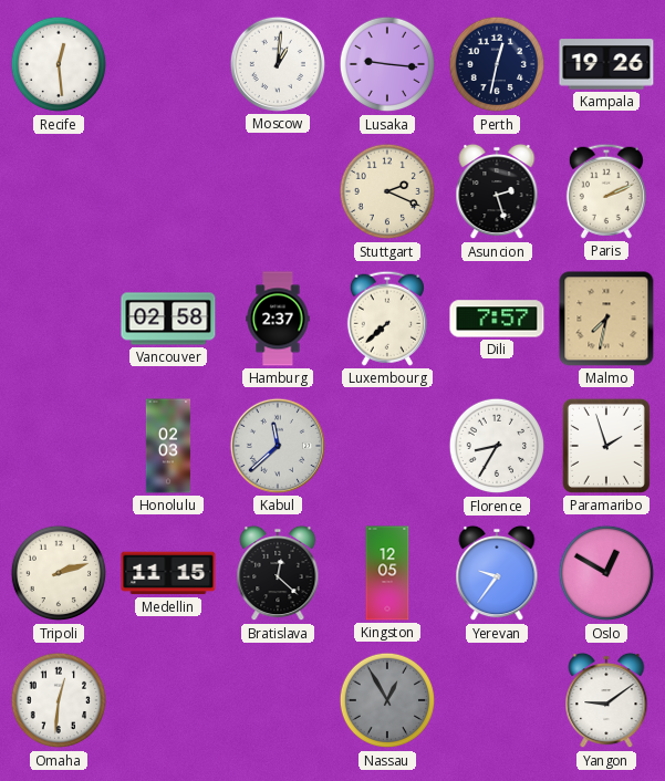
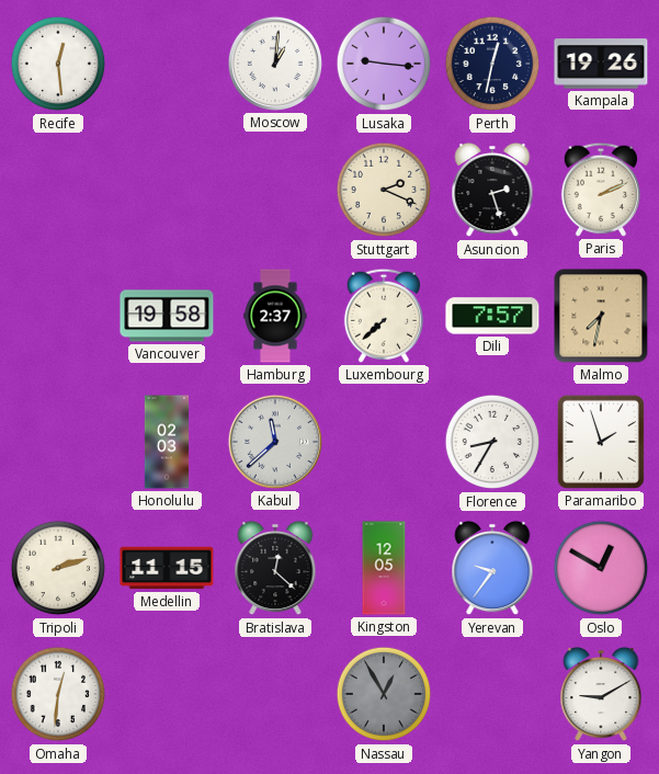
Vancouver: 02:58 -> 19:58 (167, 316)
Yangon: 9:09 -> 9:10 (601, 694)
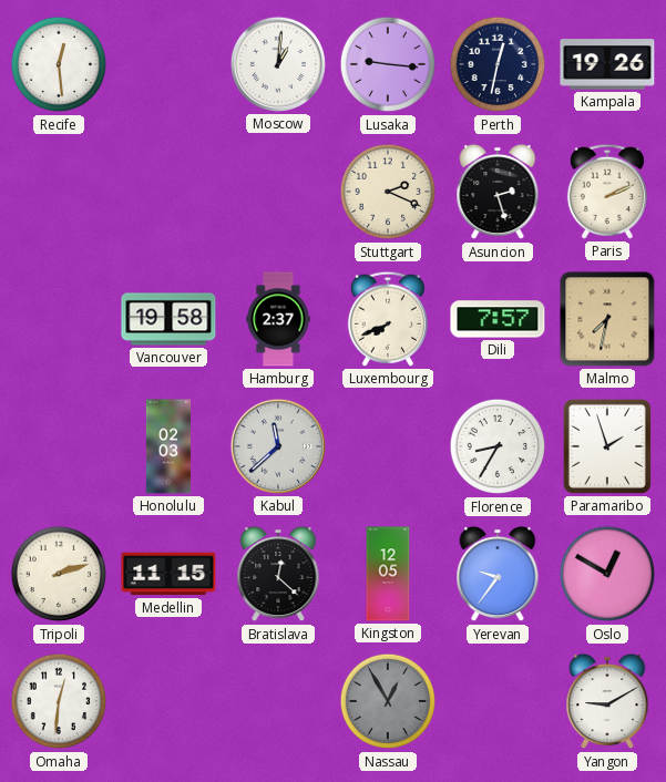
Luxembourg: 7:38 -> 7:41 (388, 319)
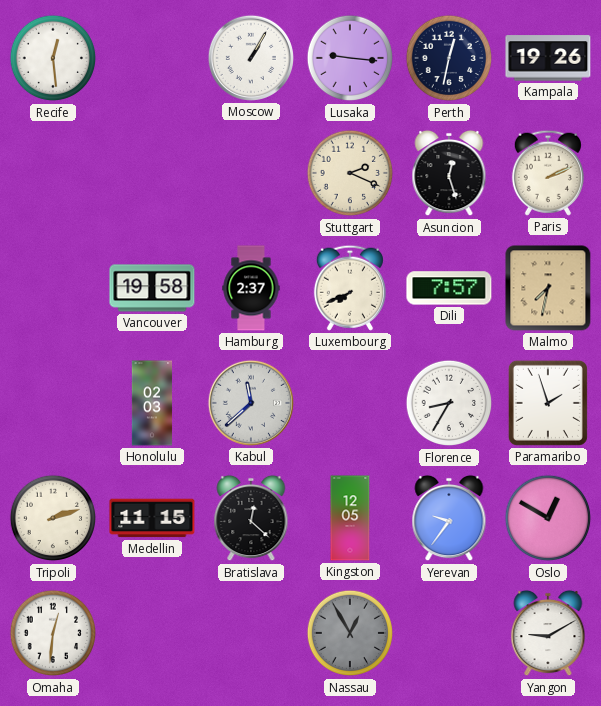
Moscow: 1:01 -> 1:05 (251, 58)
Asuncion: 2:27 -> 12:27 (449, 173)
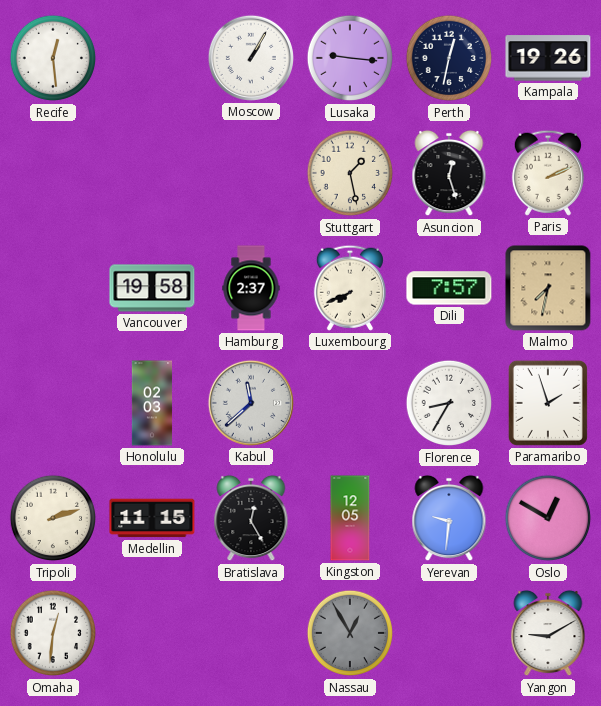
Stuttgart: 2:19 -> 1:28 (350, 173)
Bratislava: 12:22 -> 12:25 (251, 518)
Yerevan: 9:36 -> 9:31 (449, 518)
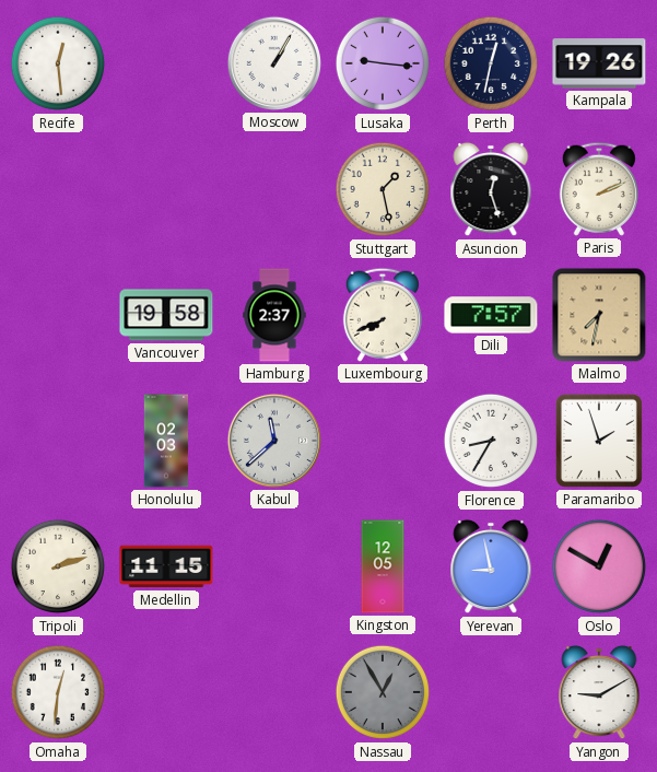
Bratislava: 12:25 -> none (251, 518)
Yerevan: 9:31 -> 8:58 (491, 566)
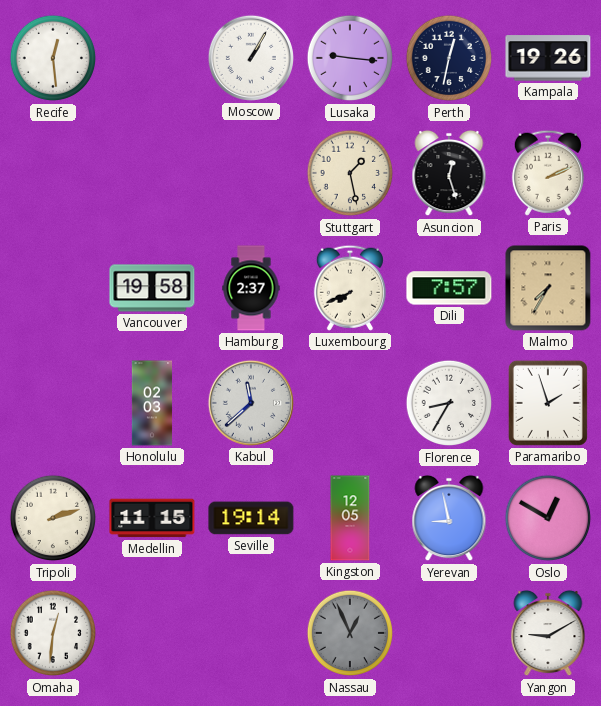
Malmo: 7:32 -> 7:35 (548, 288)
Seville: none -> 19:14 (251, 518)
Nassau: 12:55 -> 12:56 (350, 633)
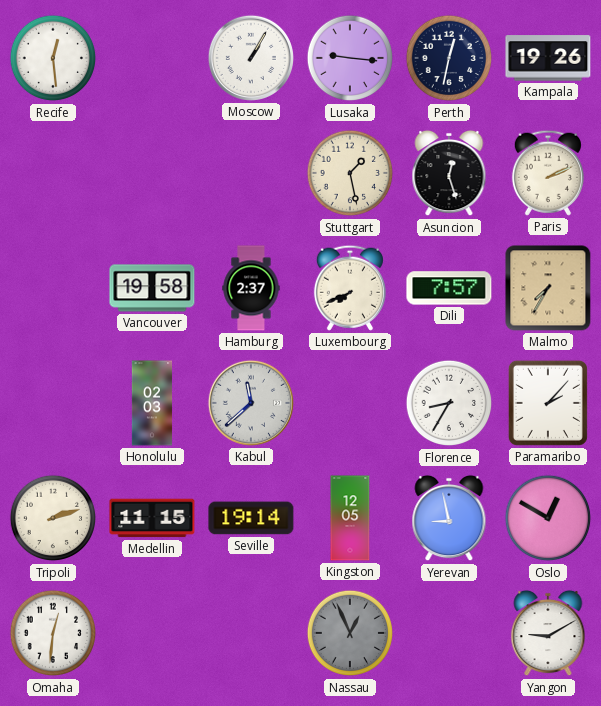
Paramaribo: 1:57 -> 2:07 (548, 403)
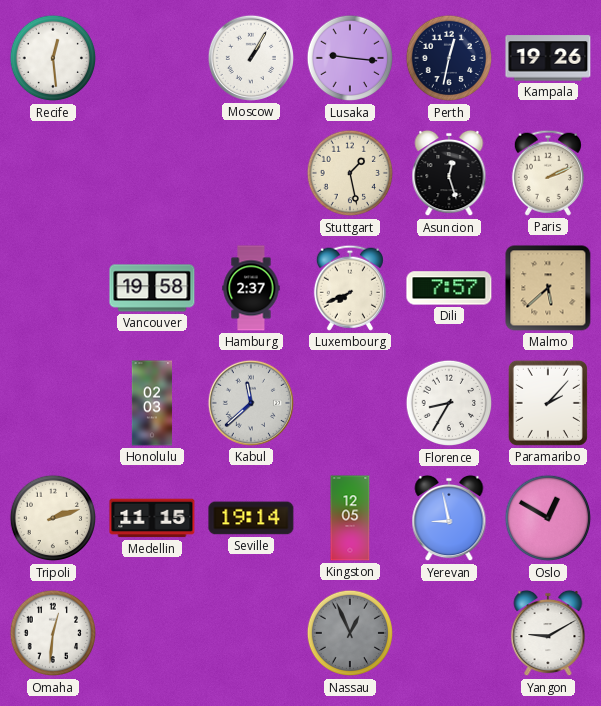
Malmo: 7:35 -> 5:38 (548, 288)
